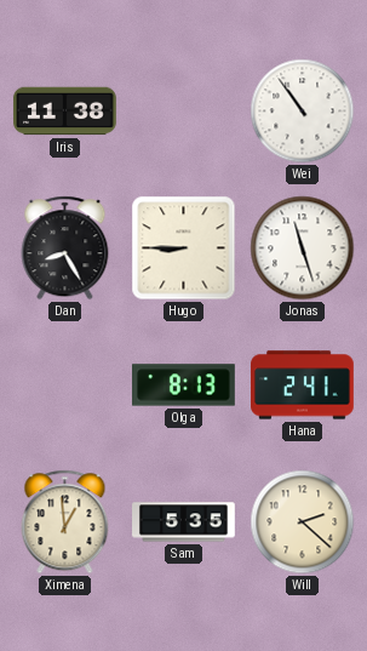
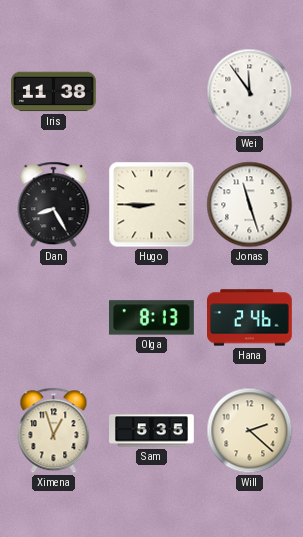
Wei: 10:54 -> 11:54 (250, 92)
Hana: 2:41 -> 2:46 (250, 318)
Ximena: 12:59 -> 12:57 (54, 431)
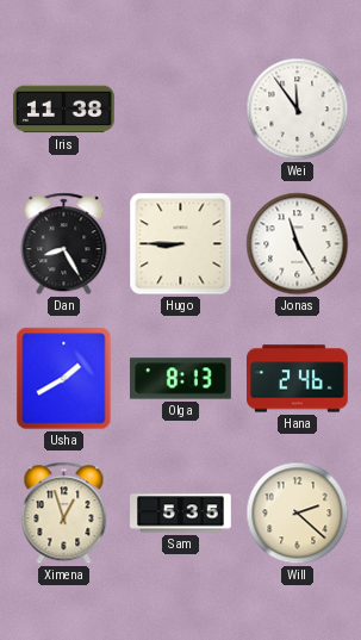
Jonas: 11:27 -> 11:25 (298, 244)
Usha: none -> 1:40 (64, 379)
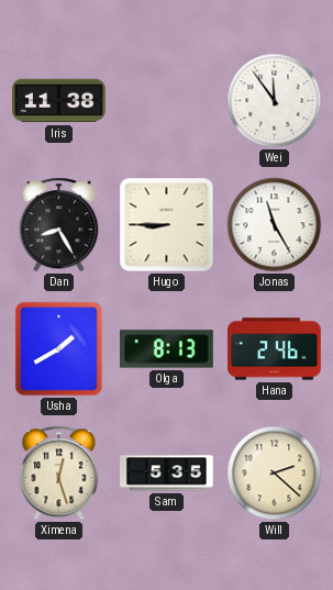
Ximena: 12:57 -> 12:27 (59, 474)
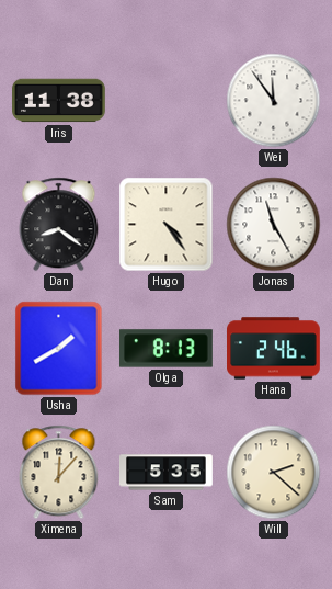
Dan: 8:25 -> 8:21 (59, 225)
Hugo: 8:45 -> 4:24 (167, 225)
Ximena: 12:27 -> 12:07 (59, 473)
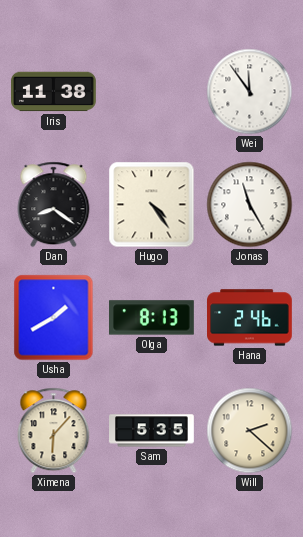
Ximena: 12:07 -> 6:07 (54, 431)
